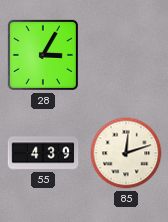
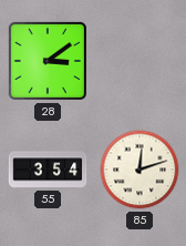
28: 3:05 -> 3:09 (48, 61)
55: 4:39 -> 3:54 (48, 170)
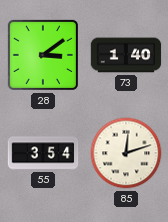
73: none -> 1:40 (126, 55)
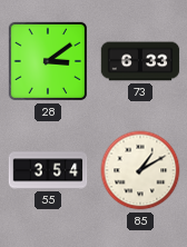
73: 1:40 -> 6:33 (140, 61)
85: 12:12 -> 1:10 (140, 170)
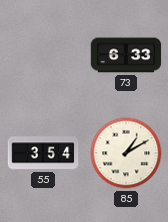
28: 3:09 -> none (48, 61)
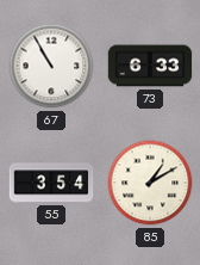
67: none -> 10:55 (51, 66)
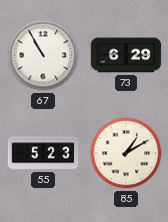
73: 6:33 -> 6:29 (126, 55)
55: 3:54 -> 5:23 (43, 153)
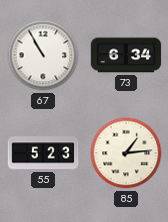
73: 6:29 -> 6:34 (126, 55)
85: 1:10 -> 1:14 (126, 153)
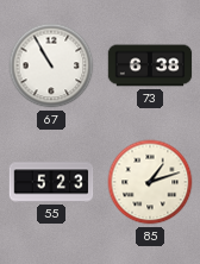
73: 6:34 -> 6:38 (150, 65)
85: 1:14 -> 1:12 (150, 182)
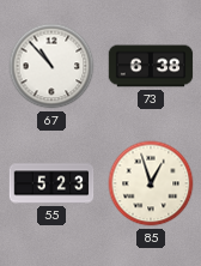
67: 10:55 -> 10:53 (51, 66)
85: 1:12 -> 12:57 (151, 183)
